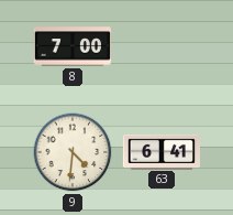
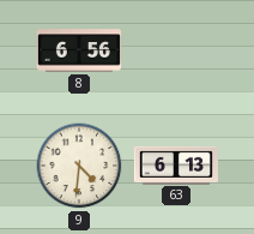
8: 7:00 -> 6:56 (78, 50)
63: 6:41 -> 6:13 (175, 164)
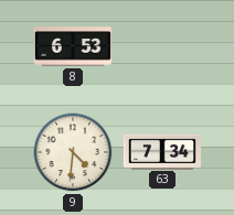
8: 6:56 -> 6:53 (72, 46)
63: 6:13 -> 7:34 (161, 151)
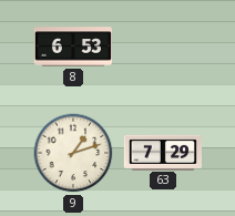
9: 4:31 -> 1:12 (73, 153)
63: 7:34 -> 7:29 (162, 152)
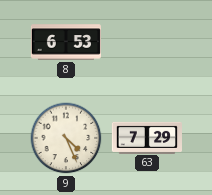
9: 1:12 -> 4:26 (66, 138)
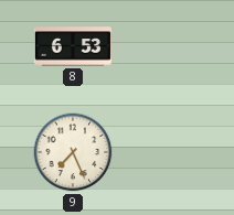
9: 4:26 -> 7:26 (73, 152)
63: 7:29 -> none (146, 137)
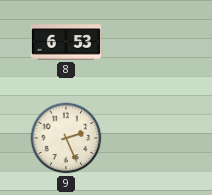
9: 7:26 -> 2:26 (66, 138)
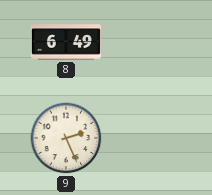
8: 6:53 -> 6:49 (65, 42)
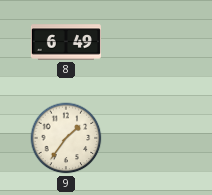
9: 2:26 -> 1:36 (66, 138)
